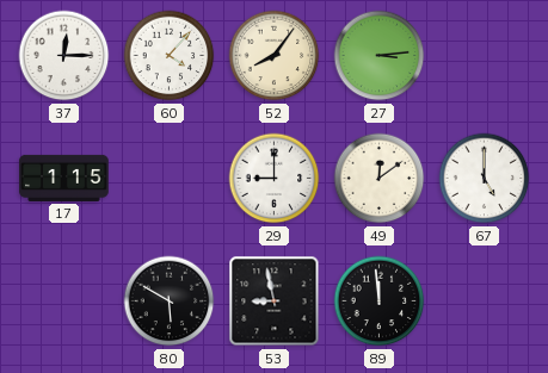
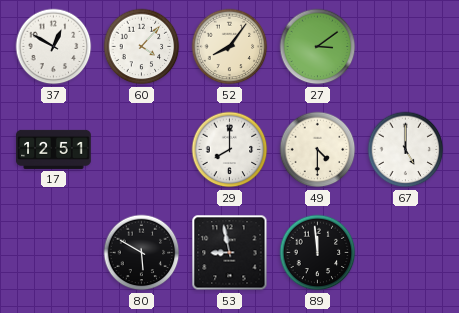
37: 12:15 -> 12:50 (54, 47)
27: 3:14 -> 3:09 (318, 47)
17: 1:15 -> 12:51 (54, 149)
29: 9:00 -> 8:00 (230, 150)
49: 12:09 -> 4:30 (318, 150)
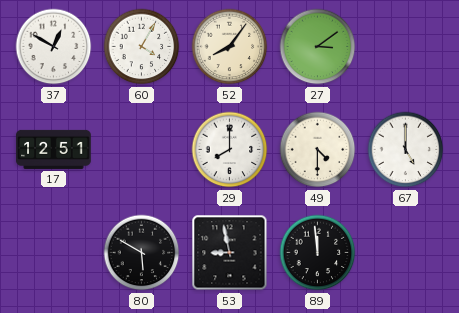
60: 4:07 -> 4:05 (142, 47)
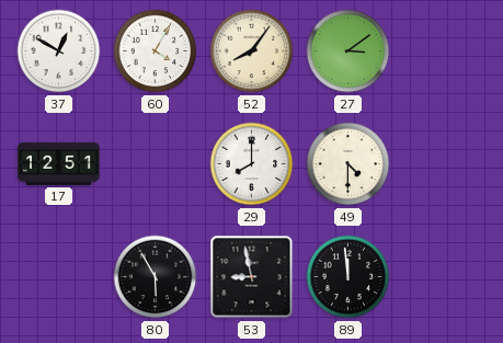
67: 5:00 -> none (406, 150)
80: 5:50 -> 5:55 (156, 277)
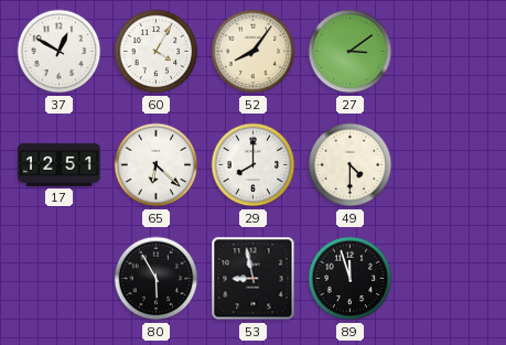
65: none -> 6:22 (157, 165)
89: 11:59 -> 11:57 (351, 279)
